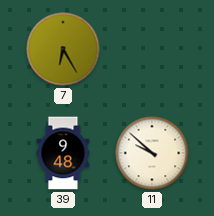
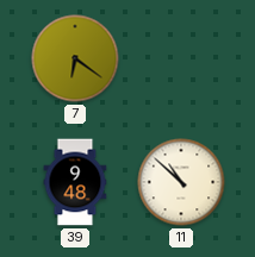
7: 6:25 -> 6:21 (75, 58)
11: 9:52 -> 10:52 (181, 182)
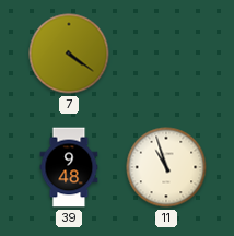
7: 6:21 -> 4:21 (69, 54)
11: 10:52 -> 10:57 (166, 167)
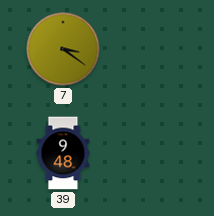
7: 4:21 -> 3:21 (63, 49)
11: 10:57 -> none (166, 167)
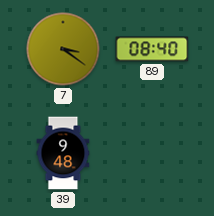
89: none -> 08:40 (152, 49)
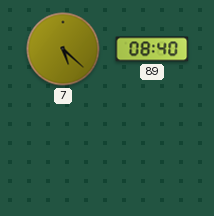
7: 3:21 -> 5:22 (63, 49)
39: 9:48 -> none (63, 153)
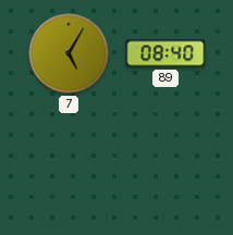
7: 5:22 -> 5:05 (69, 53)
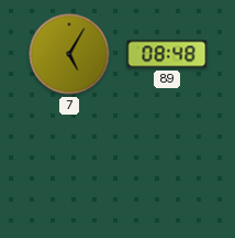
89: 08:40 -> 08:48 (167, 54)
